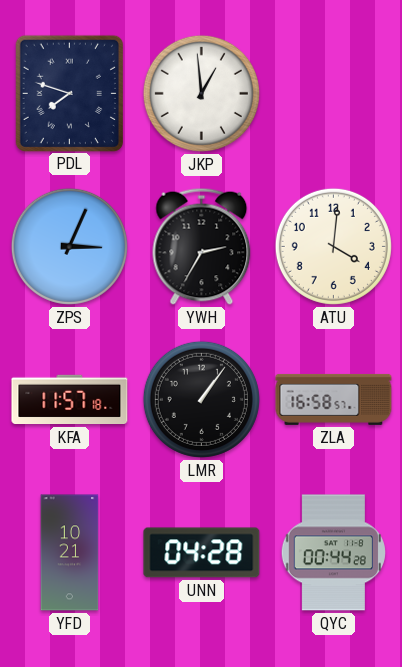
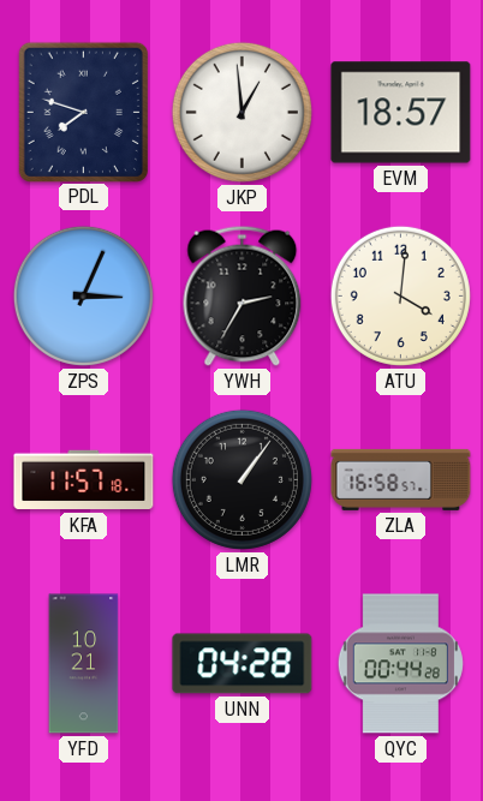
EVM: none -> 18:57 (401, 113)
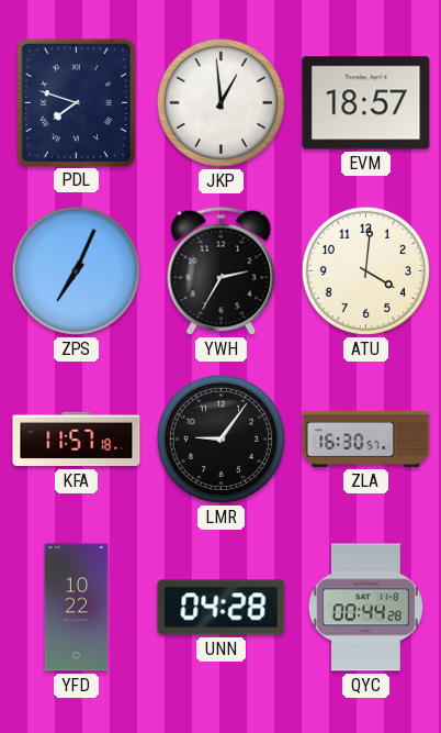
ZPS: 3:04 -> 7:04 (76, 270)
LMR: 1:06 -> 9:06 (220, 438)
ZLA: 16:58 -> 16:30 (366, 438)
YFD: 10:21 -> 10:22 (77, 608)
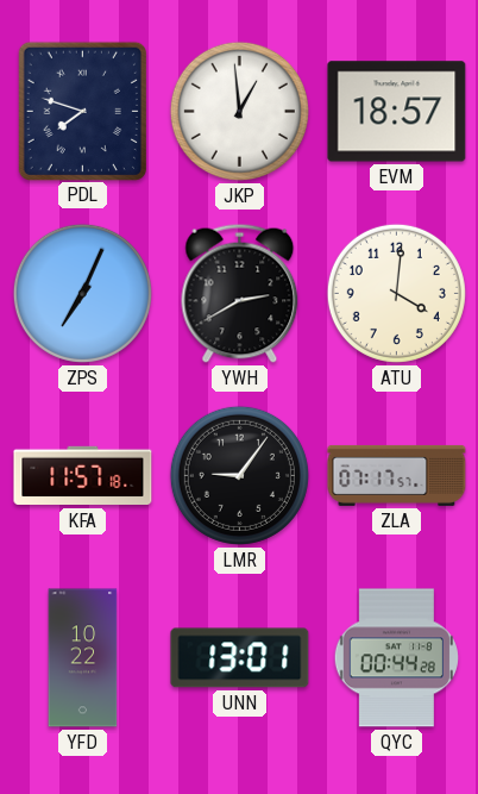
YWH: 2:35 -> 2:40 (240, 293)
ZLA: 16:30 -> 07:17 (397, 475)
UNN: 04:28 -> 13:01 (240, 658)
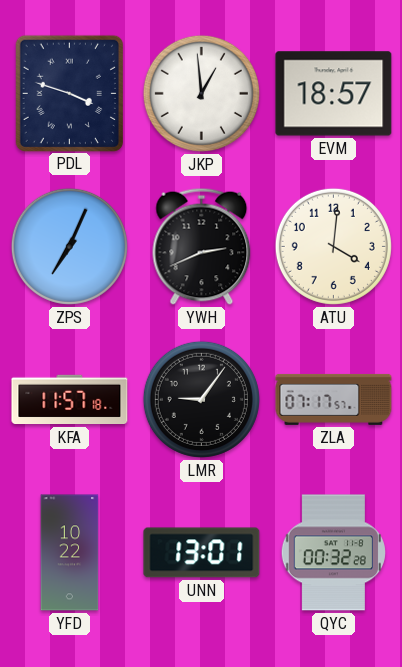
PDL: 7:48 -> 3:48 (69, 93)
YWH: 2:40 -> 2:41 (202, 246)
QYC: 00:44 -> 00:32 (333, 553)
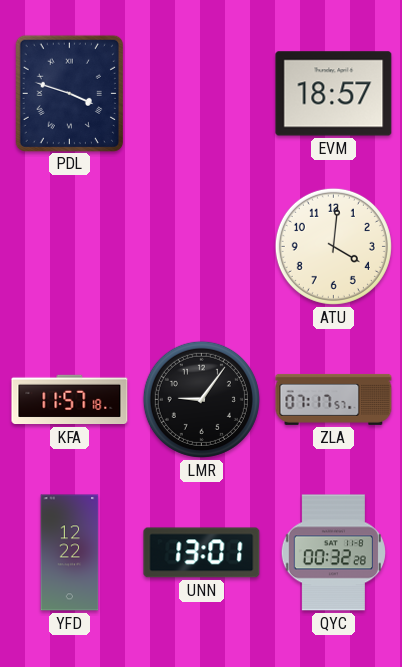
JKP: 12:59 -> none (201, 93)
ZPS: 7:04 -> none (69, 246)
YWH: 2:41 -> none (202, 246)
YFD: 10:22 -> 12:22 (70, 553)
